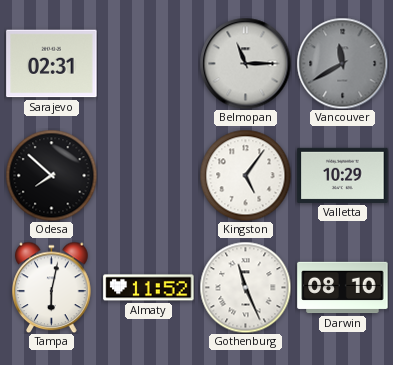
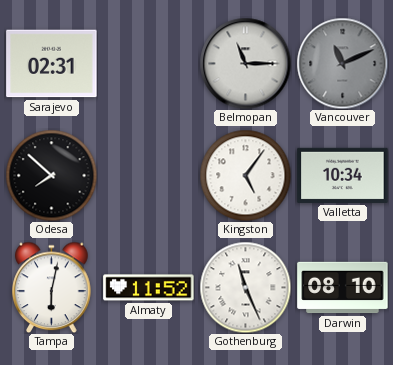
Vancouver: 11:40 -> 11:11 (342, 63)
Valletta: 10:29 -> 10:34 (343, 175)
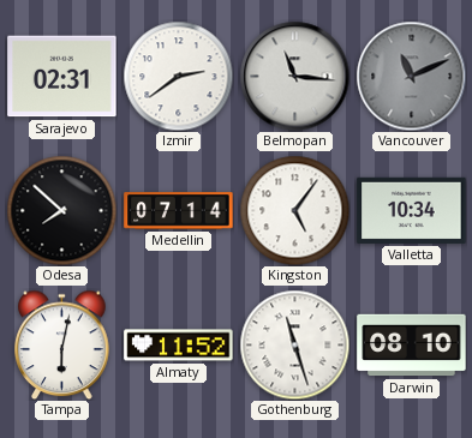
Izmir: none -> 2:39 (178, 76)
Belmopan: 11:15 -> 11:16 (294, 76)
Medellin: none -> 07:14 (179, 211)
Gothenburg: 11:26 -> 11:27 (294, 344)
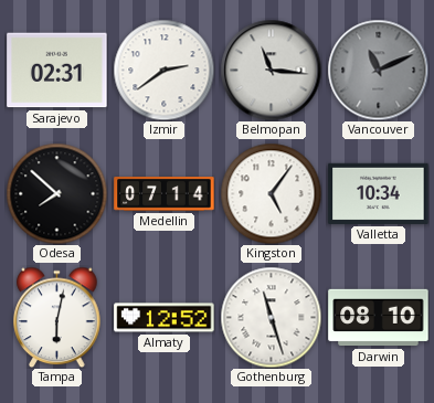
Almaty: 11:52 -> 12:52 (165, 318)
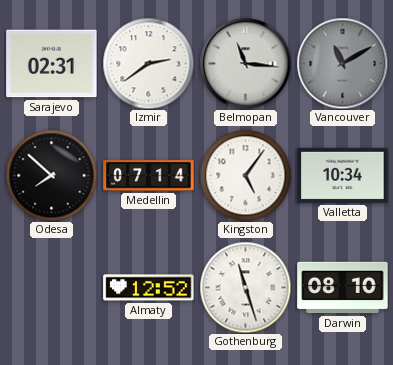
Vancouver: 11:11 -> 11:10 (342, 63)
Tampa: 6:02 -> none (57, 317)
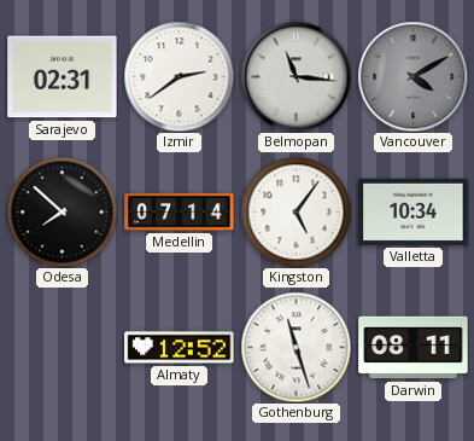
Vancouver: 11:10 -> 4:10 (412, 76)
Darwin: 08:10 -> 08:11 (414, 348)
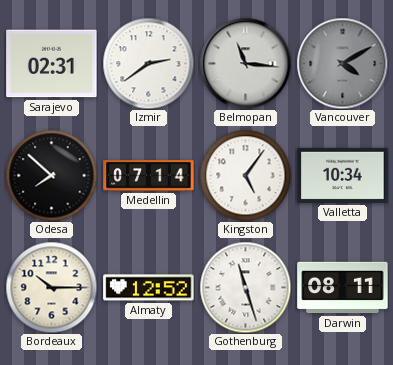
Bordeaux: none -> 10:15 (51, 287)
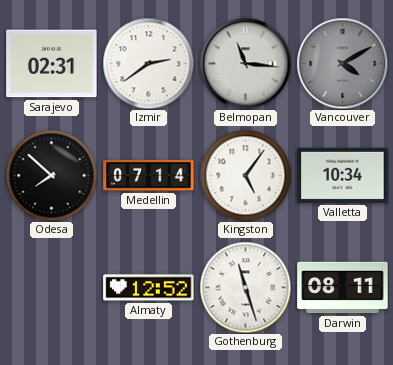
Bordeaux: 10:15 -> none (51, 287)
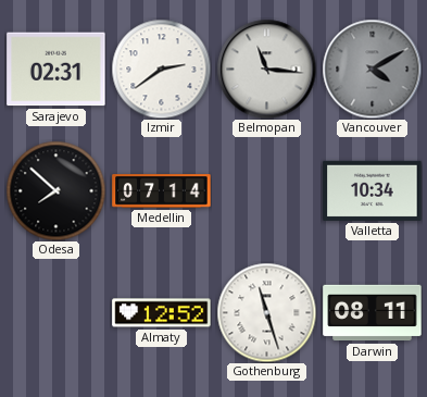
Kingston: 5:06 -> none (245, 175)
